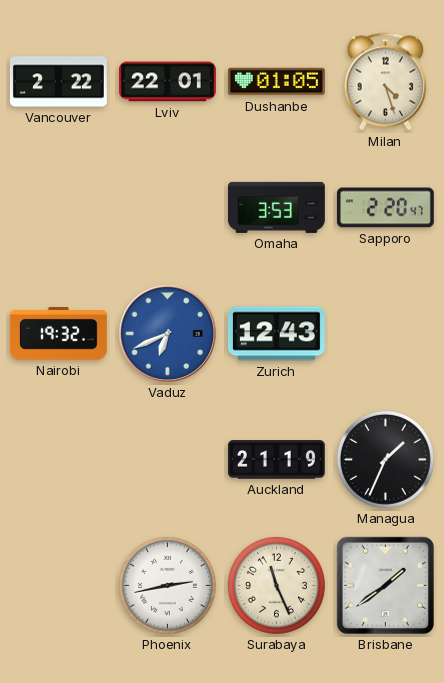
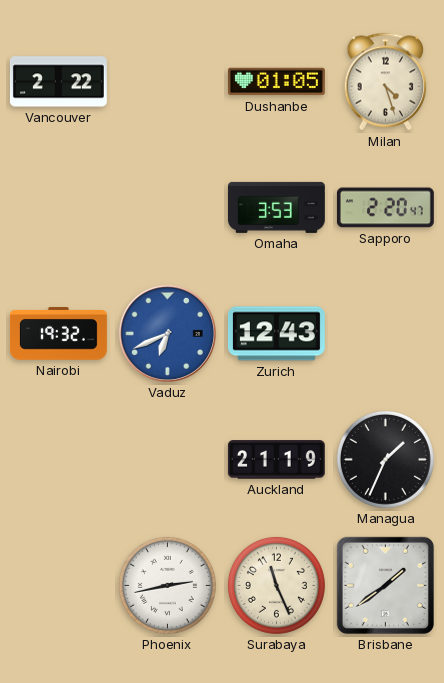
Lviv: 22:01 -> none (167, 82)
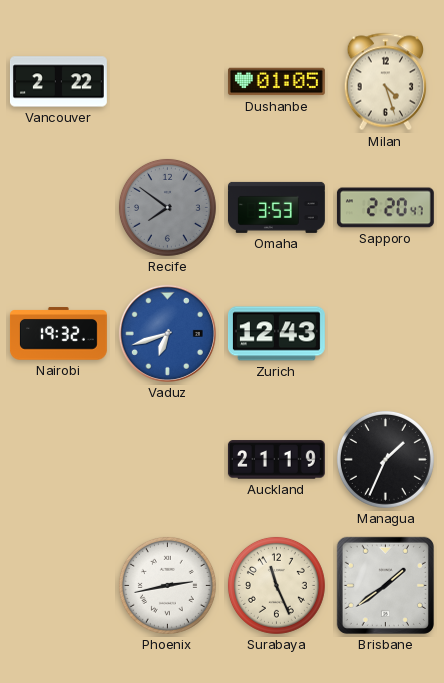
Recife: none -> 7:51 (167, 207)
Vaduz: 6:41 -> 6:42 (167, 333)
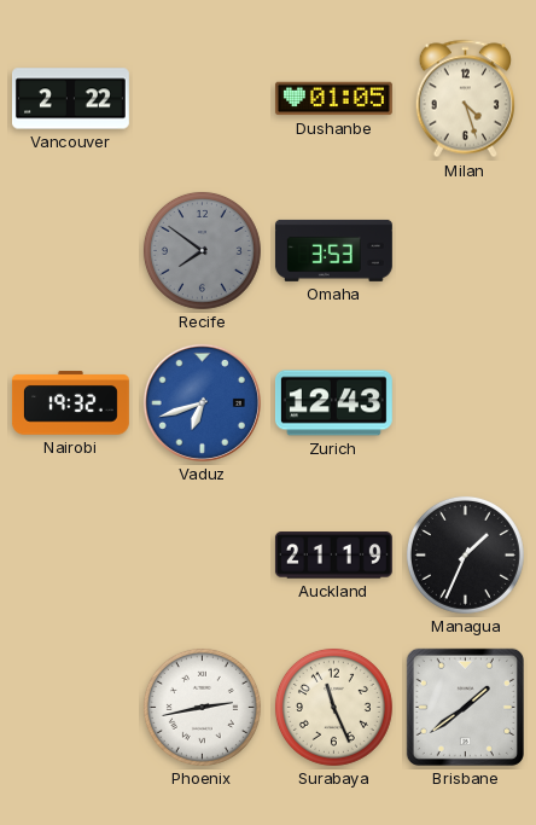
Sapporo: 2:20 -> none (385, 208)
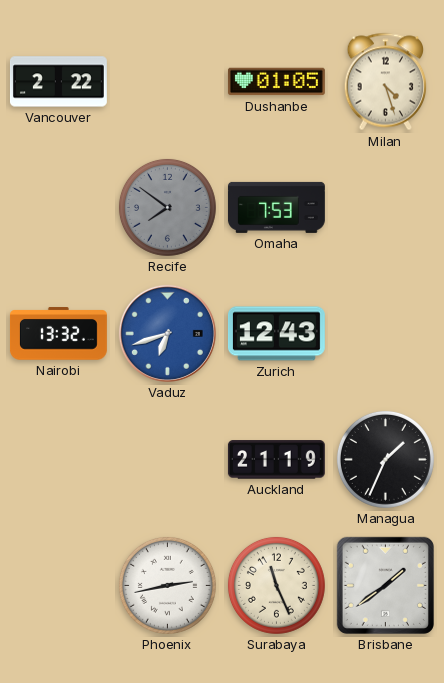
Omaha: 3:53 -> 7:53 (276, 207)
Nairobi: 19:32 -> 13:32 (58, 334)
